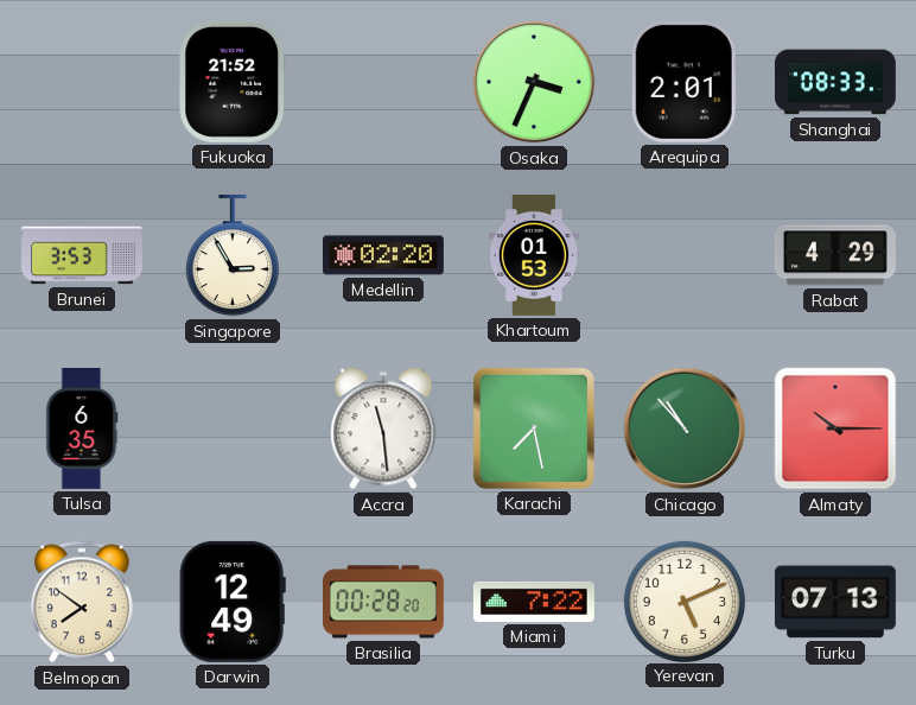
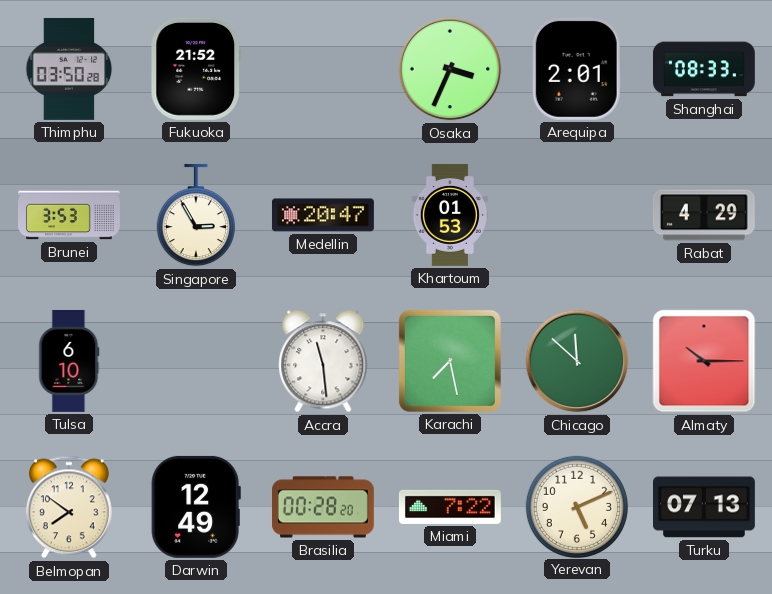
Thimphu: none -> 03:50 (69, 69)
Medellin: 02:20 -> 20:47 (323, 215)
Tulsa: 6:35 -> 6:10 (69, 361)
Chicago: 10:53 -> 11:52 (577, 361)
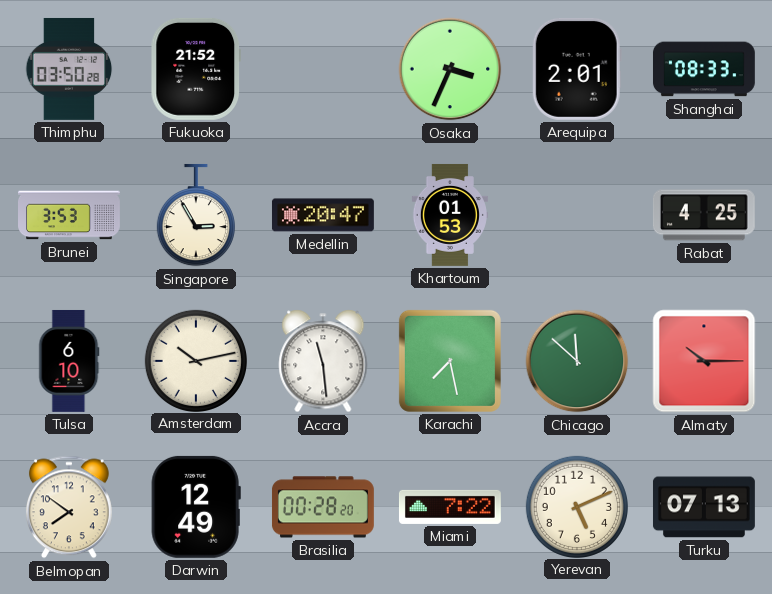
Rabat: 4:29 -> 4:25 (704, 215)
Amsterdam: none -> 10:13 (195, 360)
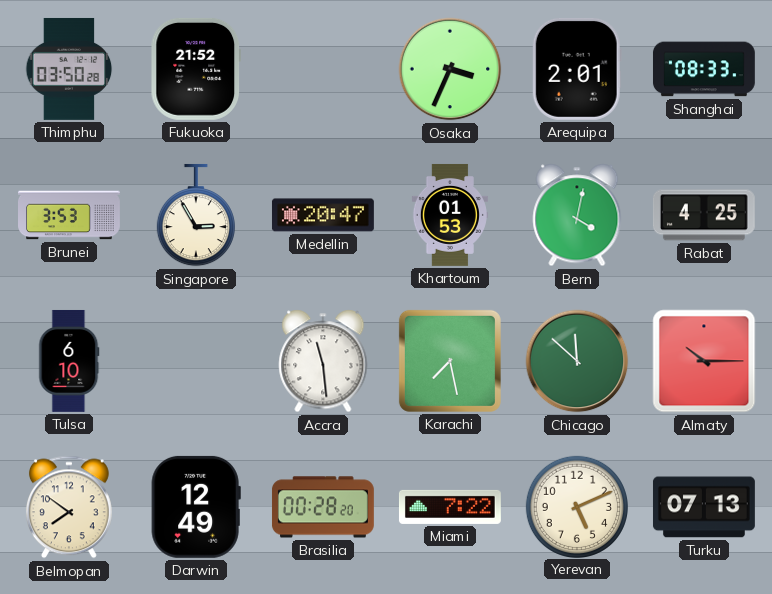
Bern: none -> 4:02 (577, 215)
Amsterdam: 10:13 -> none (195, 360)
